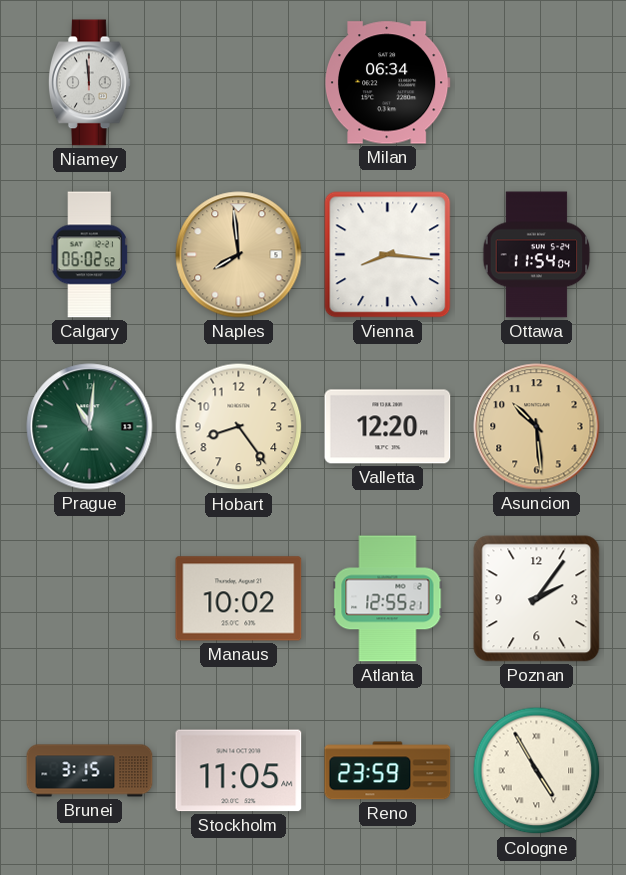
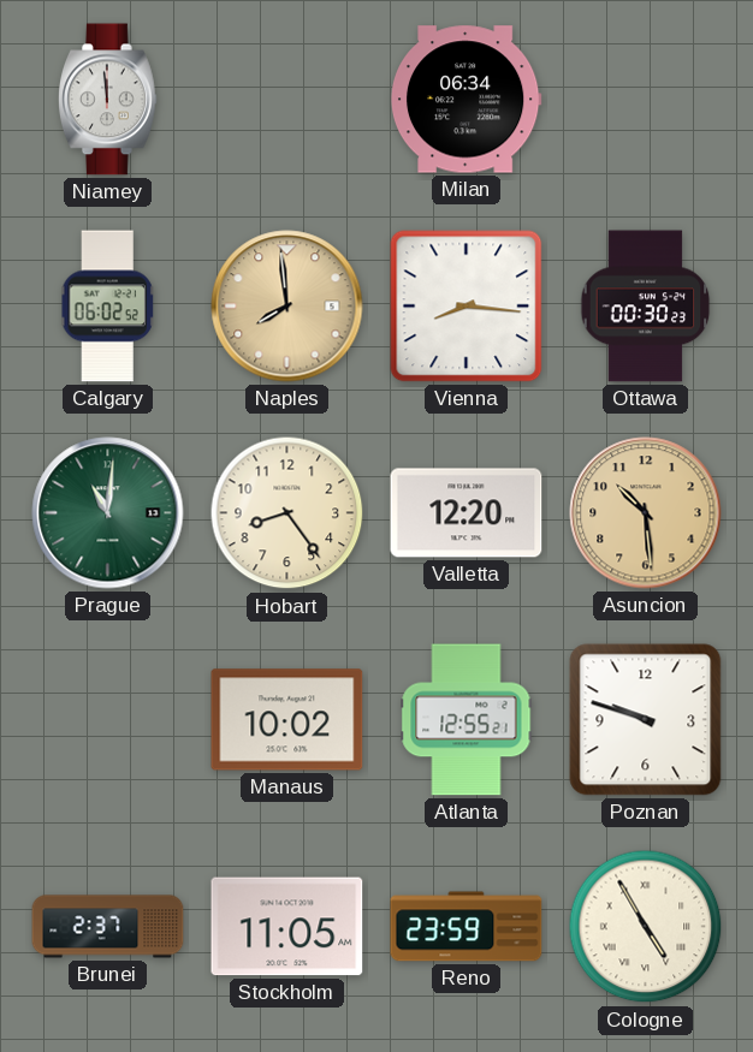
Ottawa: 11:54 -> 00:30 (646, 307)
Poznan: 2:06 -> 9:48 (646, 720)
Brunei: 3:15 -> 2:37 (108, 927)
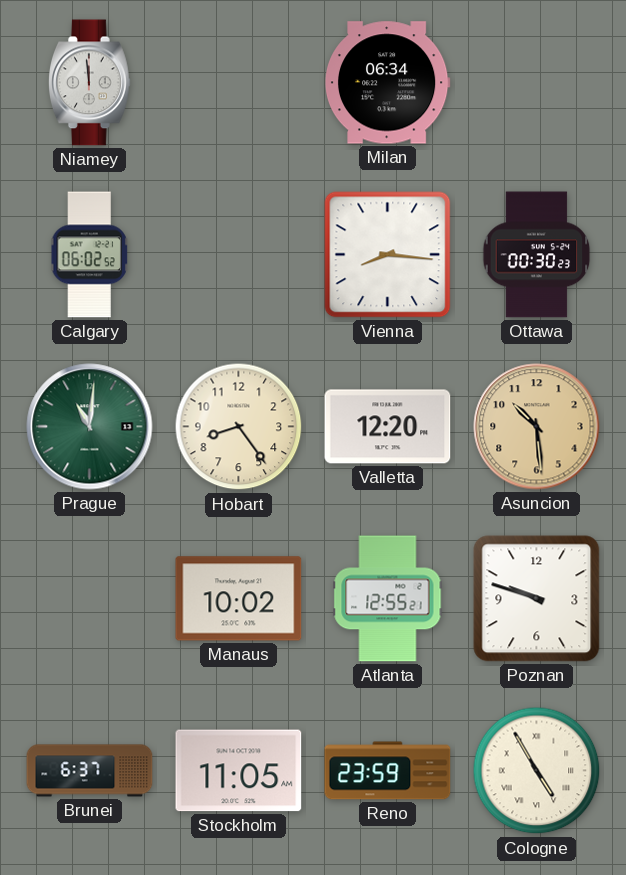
Naples: 7:59 -> none (287, 307)
Brunei: 2:37 -> 6:37 (90, 771)
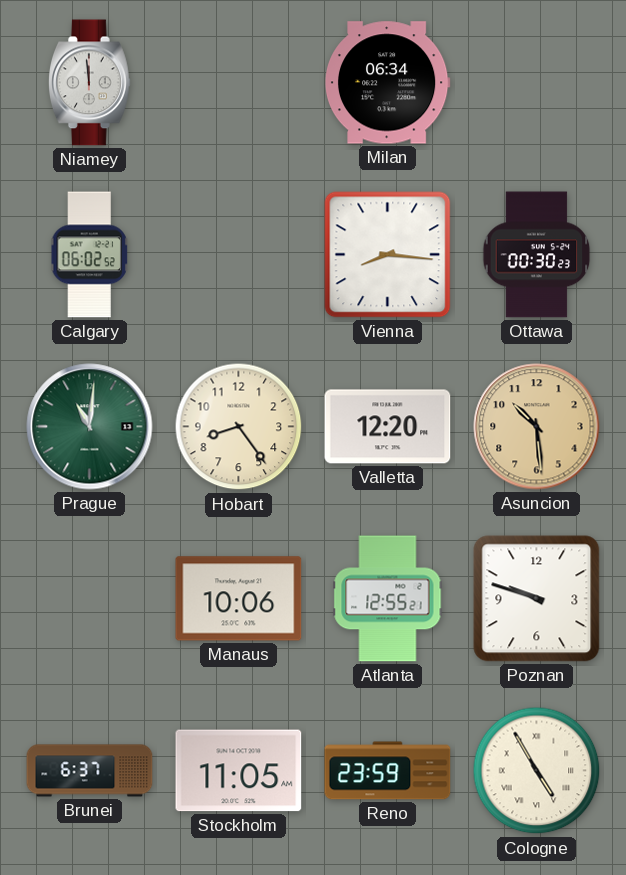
Manaus: 10:02 -> 10:06 (239, 599)
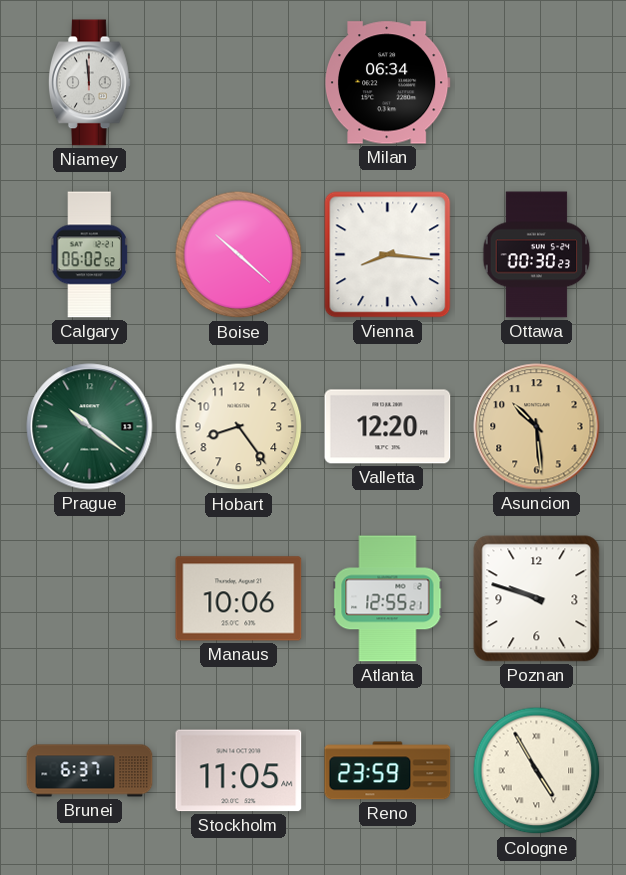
Boise: none -> 10:22 (239, 255)
Prague: 11:01 -> 10:21 (90, 427)
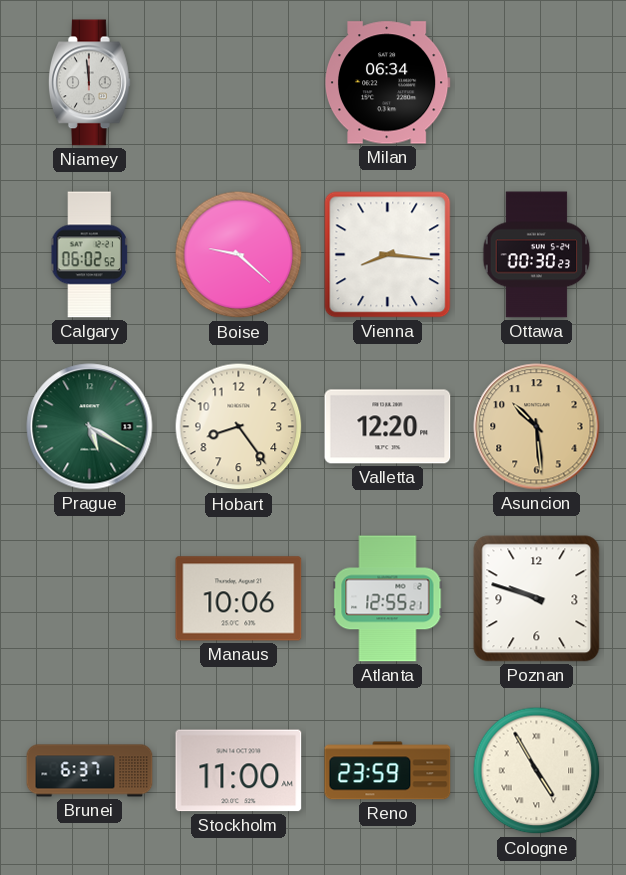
Boise: 10:22 -> 9:22 (239, 255)
Prague: 10:21 -> 5:20 (90, 427)
Stockholm: 11:05 -> 11:00 (239, 771)
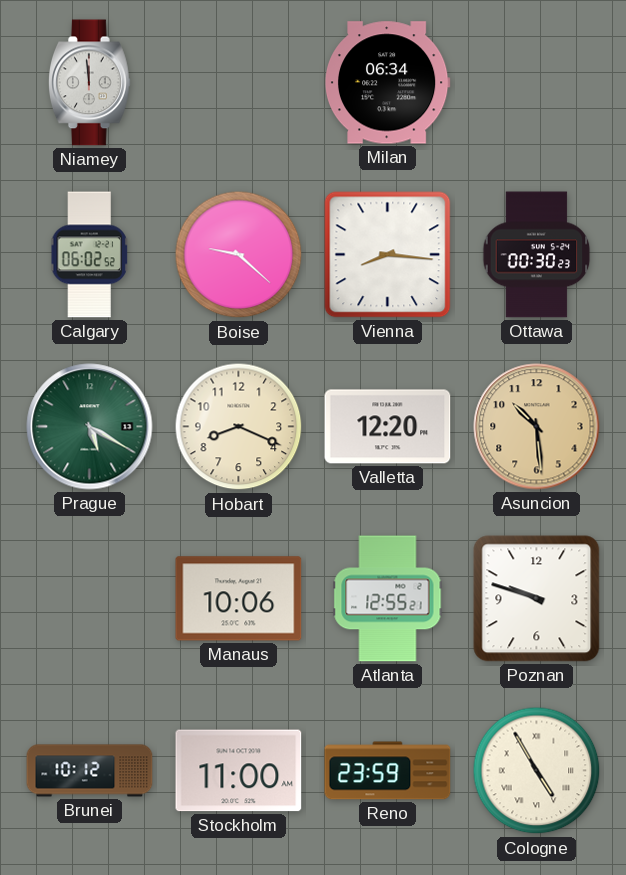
Hobart: 8:24 -> 8:19 (239, 427)
Brunei: 6:37 -> 10:12 (90, 771)
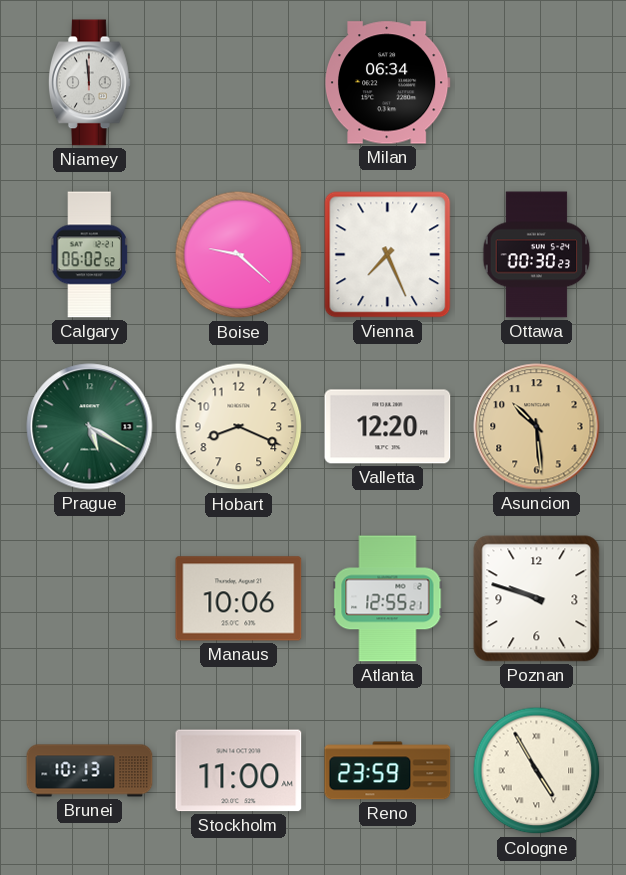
Vienna: 8:16 -> 7:26 (388, 255)
Brunei: 10:12 -> 10:13 (90, 771)
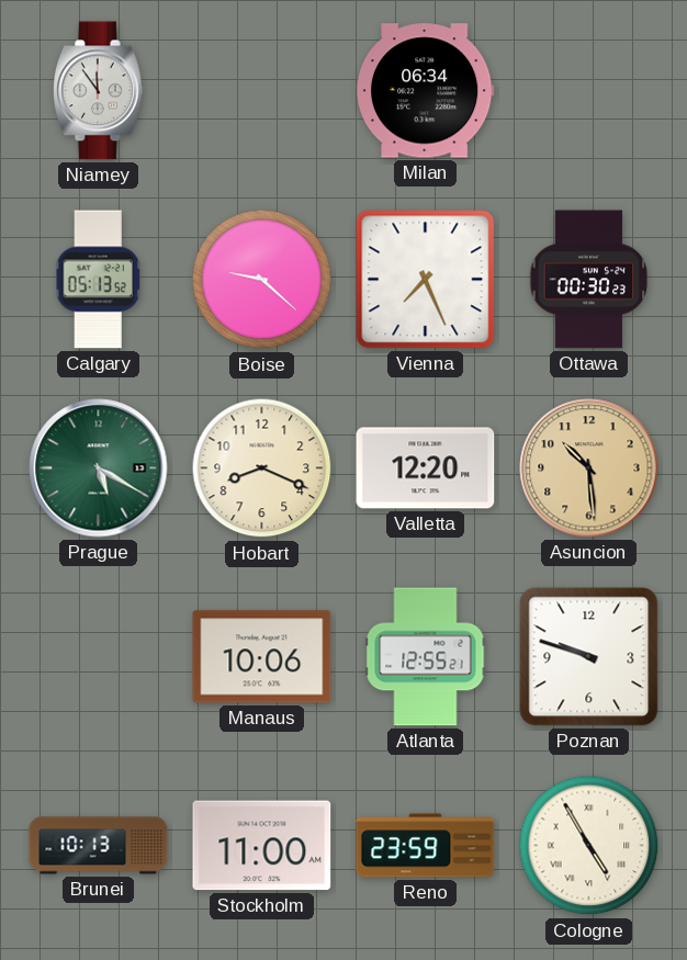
Niamey: 11:59 -> 11:54 (99, 91)
Calgary: 06:02 -> 05:13 (99, 280)
